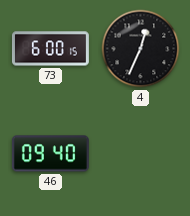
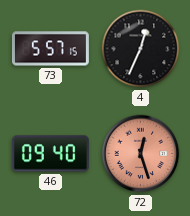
73: 6:00 -> 5:57 (50, 49)
72: none -> 12:27 (141, 154)
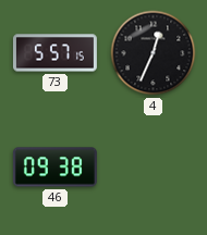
46: 09:40 -> 09:38 (54, 168)
72: 12:27 -> none (141, 154)
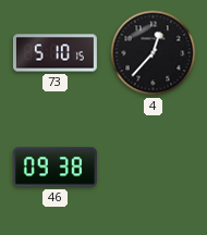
73: 5:57 -> 5:10 (54, 53)
4: 12:34 -> 12:37 (154, 53)
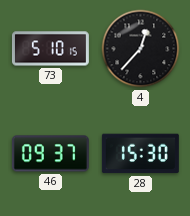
46: 09:38 -> 09:37 (50, 154)
28: none -> 15:30 (140, 154)
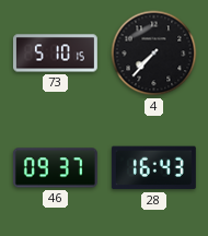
4: 12:37 -> 7:37 (154, 54)
28: 15:30 -> 16:43 (153, 168)
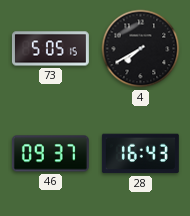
73: 5:10 -> 5:05 (50, 49)
4: 7:37 -> 7:40 (141, 49)
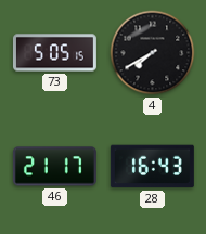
46: 09:37 -> 21:17 (54, 167)
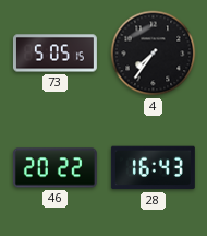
4: 7:40 -> 7:36 (154, 54)
46: 21:17 -> 20:22 (54, 168)
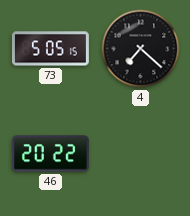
4: 7:36 -> 7:22 (141, 49)
28: 16:43 -> none (153, 168)
